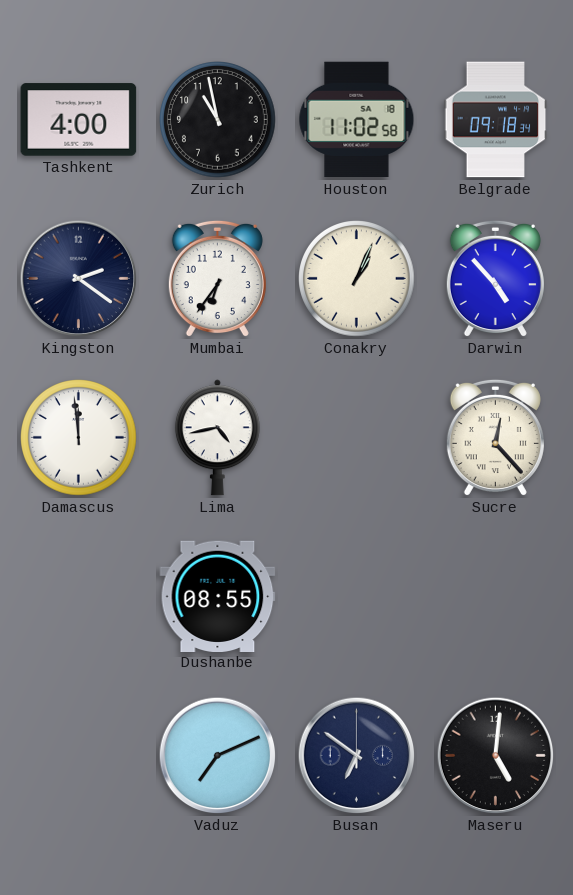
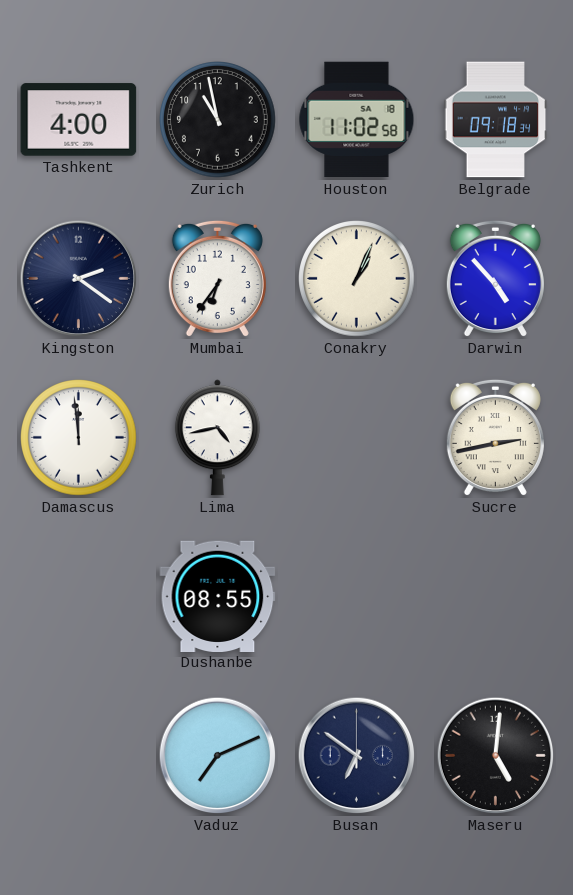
Sucre: 12:23 -> 2:43 (495, 438)
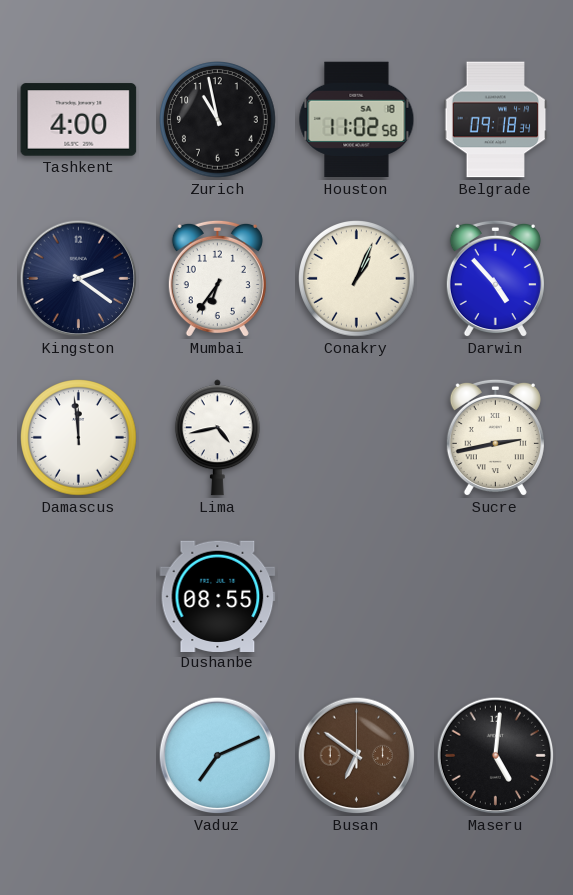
Busan dial: navy -> brown (357, 756)
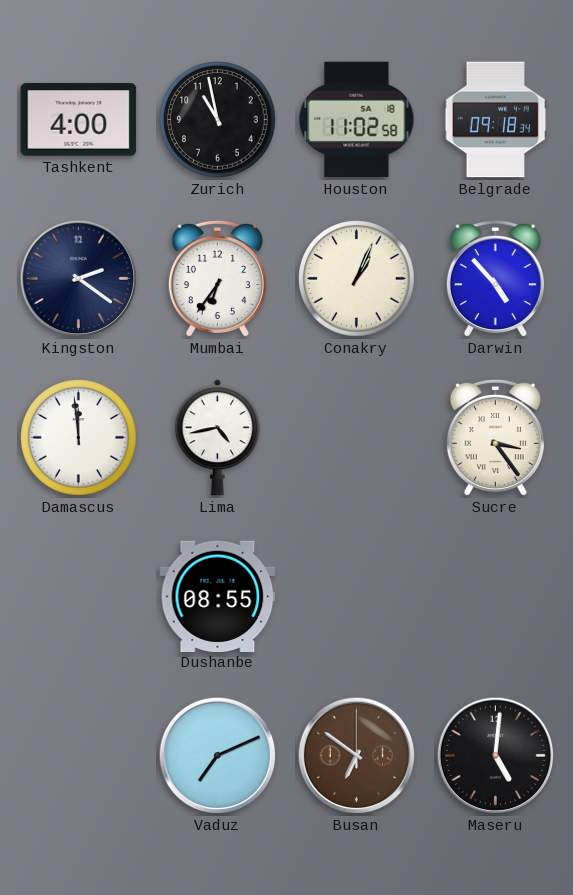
Sucre: 2:43 -> 3:24 (495, 438)
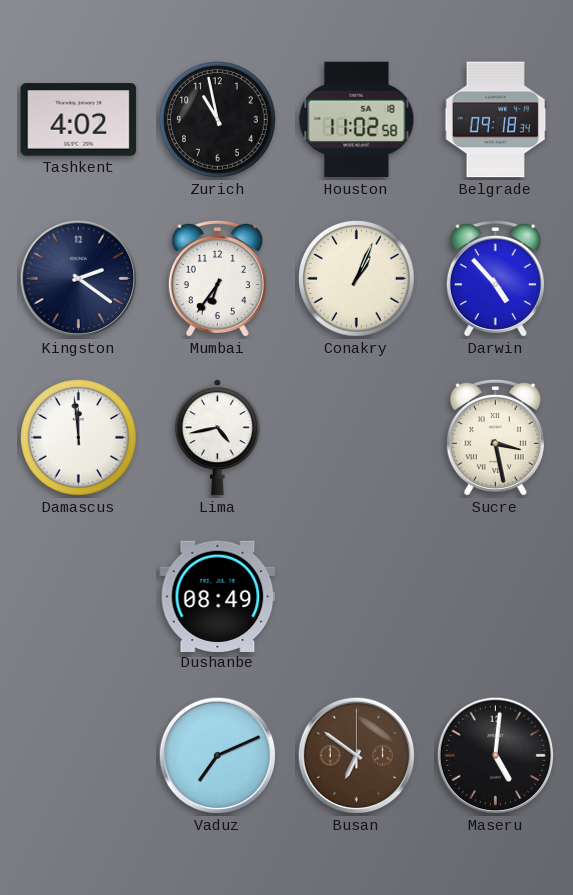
Tashkent: 4:00 -> 4:02 (79, 120)
Sucre: 3:24 -> 3:28 (495, 438)
Dushanbe: 08:55 -> 08:49 (218, 596)
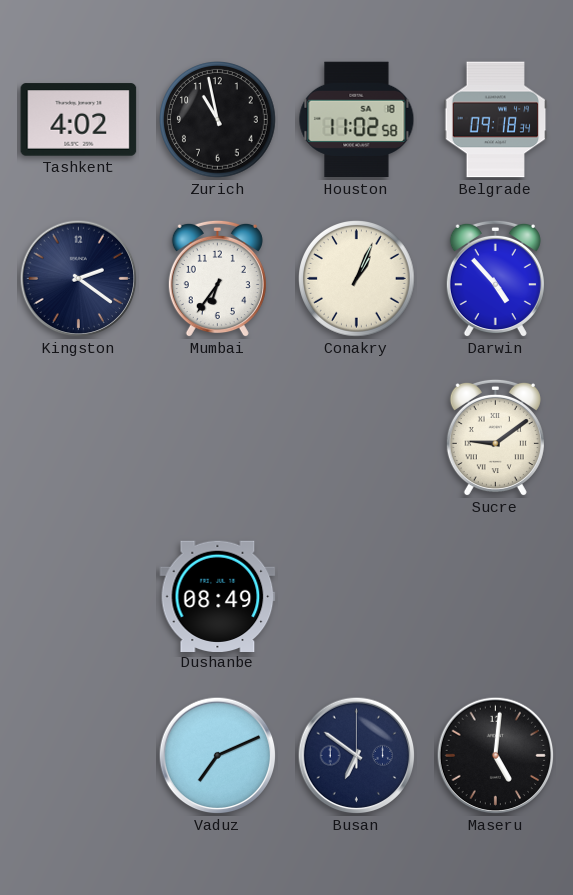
Damascus: 11:59 -> none (79, 438)
Lima: 4:43 -> none (217, 438)
Sucre: 3:28 -> 9:09 (495, 438)
Busan dial: brown -> navy (357, 756)
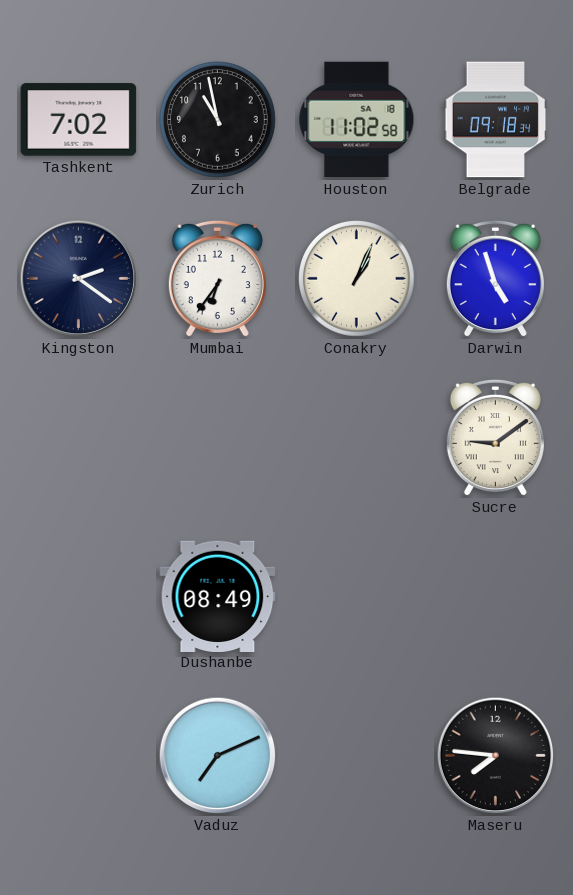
Tashkent: 4:02 -> 7:02 (79, 120)
Darwin: 4:53 -> 4:57 (495, 279)
Busan: 6:51 -> none (357, 756)
Maseru: 5:01 -> 7:46 (496, 756)
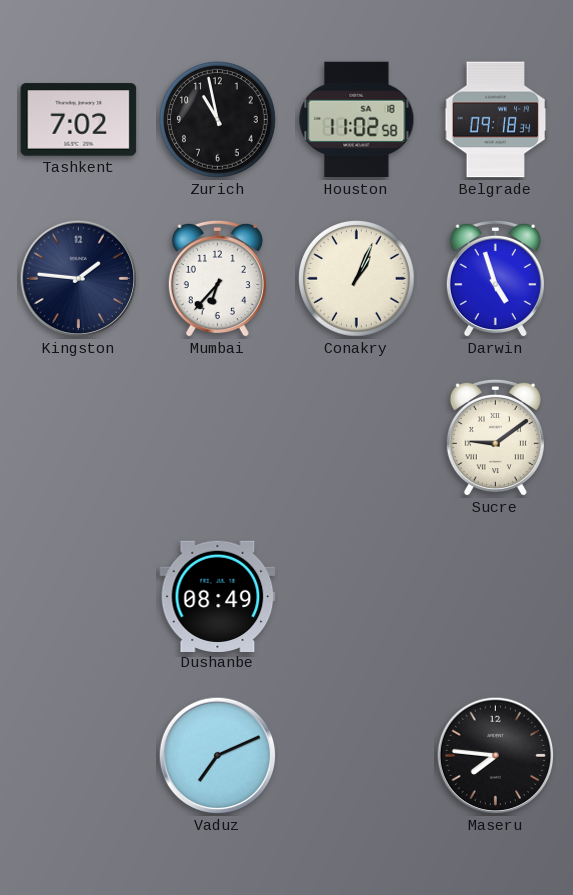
Kingston: 2:21 -> 1:46 (79, 279)
Mumbai: 6:36 -> 6:37 (217, 279)
